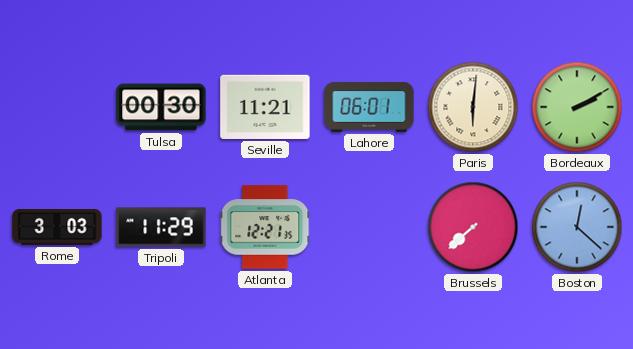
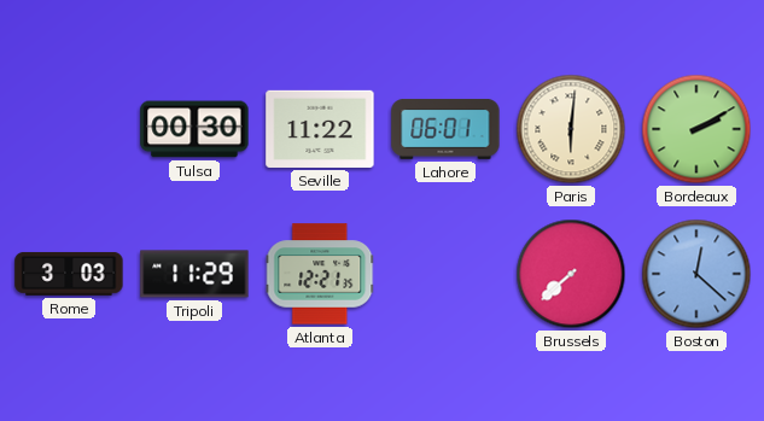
Seville: 11:21 -> 11:22 (320, 129)
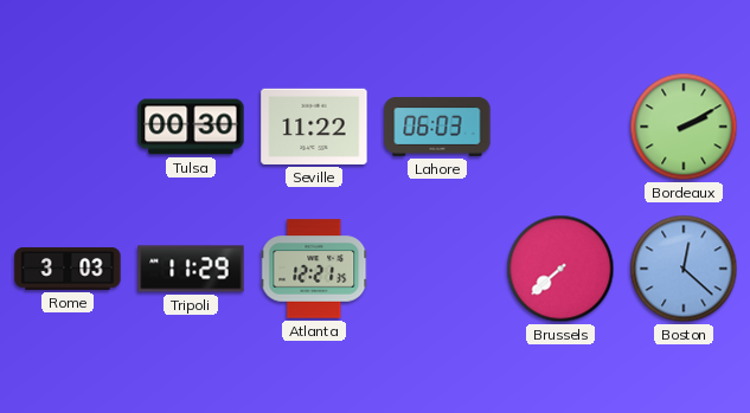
Lahore: 06:01 -> 06:03 (437, 127)
Paris: 6:01 -> none (571, 129)
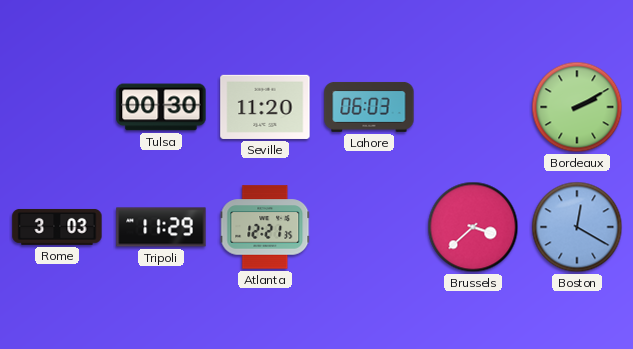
Seville: 11:22 -> 11:20 (265, 107)
Brussels: 7:38 -> 3:38 (473, 227)
Boston: 12:22 -> 12:20 (577, 227)
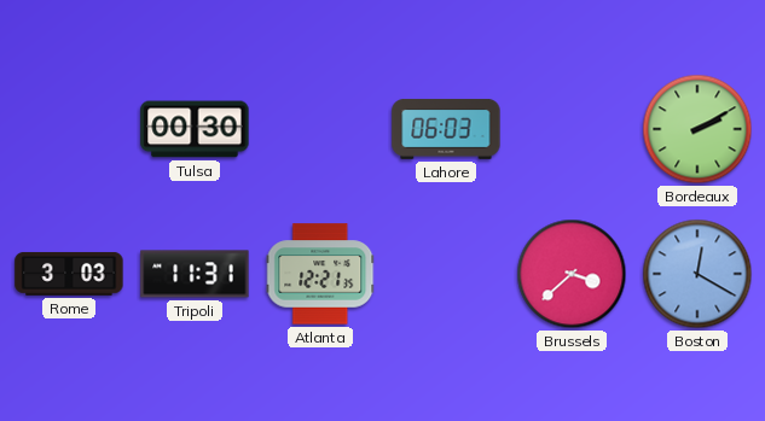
Seville: 11:20 -> none (265, 107)
Tripoli: 11:29 -> 11:31 (195, 274)
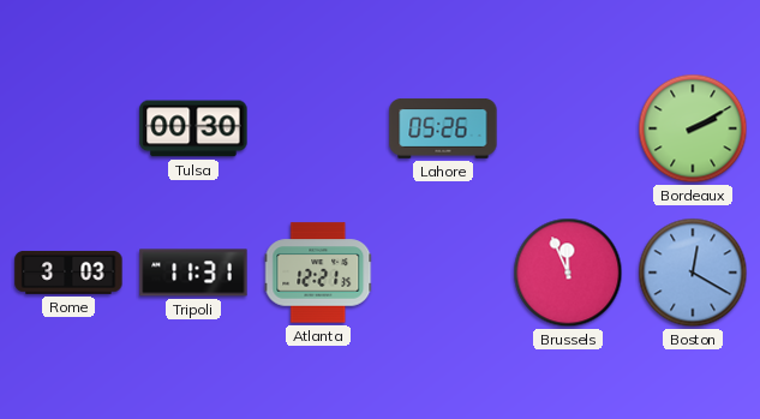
Lahore: 06:03 -> 05:26 (443, 128)
Brussels: 3:38 -> 11:56 (568, 273)
